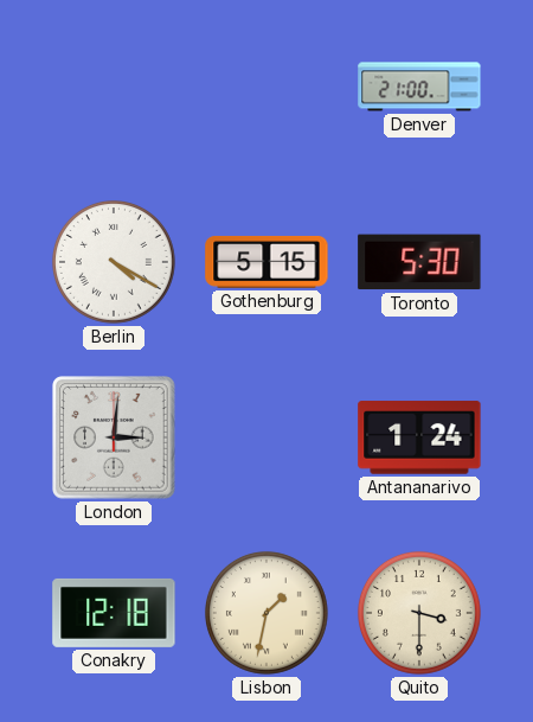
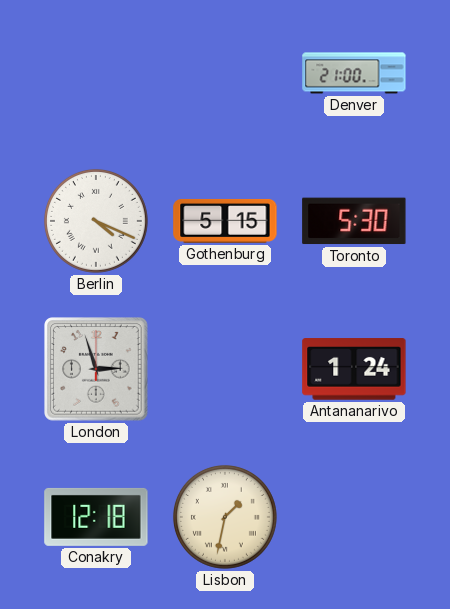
Berlin: 4:20 -> 4:19 (96, 221)
London: 3:01 -> 2:57 (96, 369)
Quito: 3:30 -> none (419, 613)
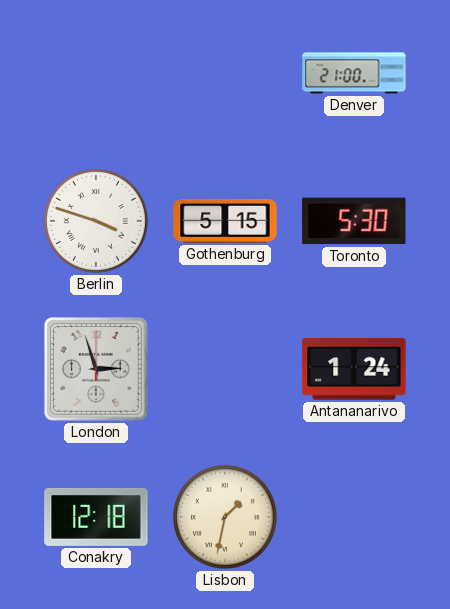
Berlin: 4:19 -> 3:48 (96, 221)
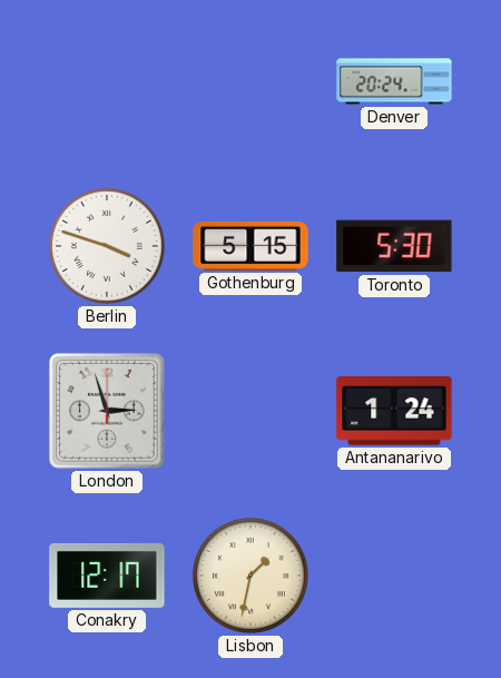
Denver: 21:00 -> 20:24 (394, 81)
Conakry: 12:18 -> 12:17 (107, 576)
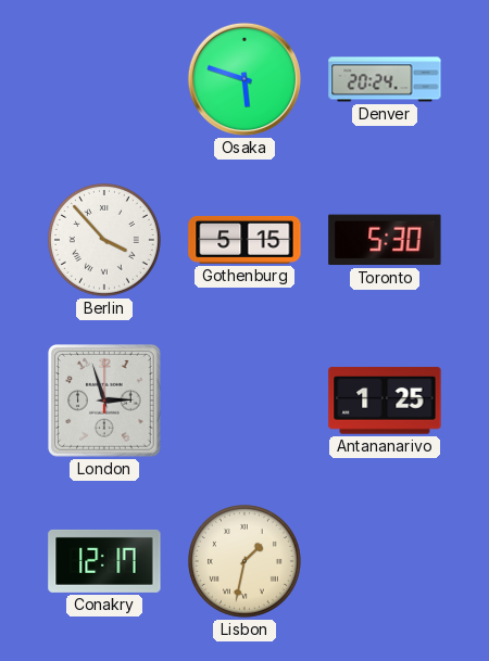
Osaka: none -> 5:48 (244, 79)
Berlin: 3:48 -> 3:53 (104, 240)
Antananarivo: 1:24 -> 1:25 (385, 401)
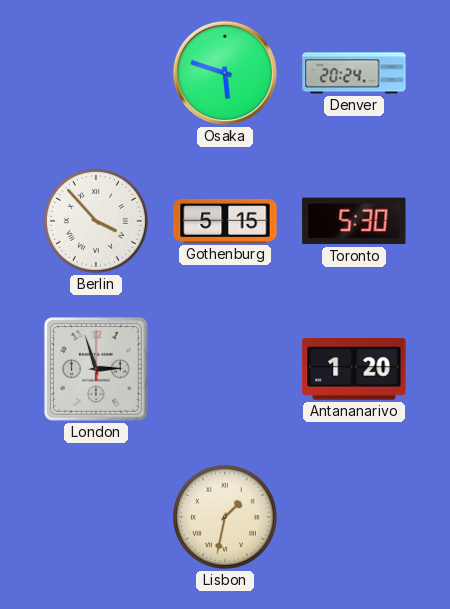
Antananarivo: 1:25 -> 1:20 (354, 369)
Conakry: 12:17 -> none (104, 561)
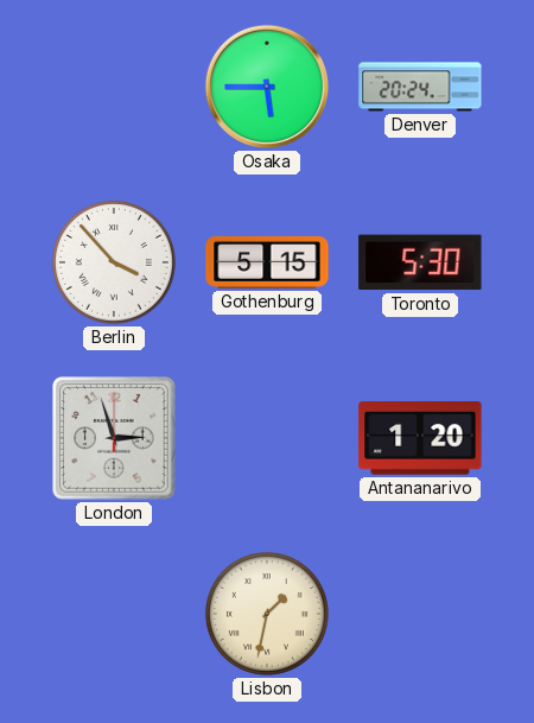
Osaka: 5:48 -> 5:45 (267, 87)
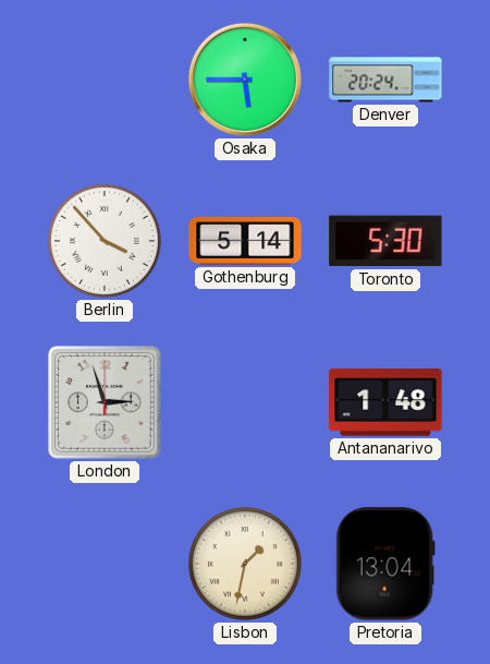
Gothenburg: 5:15 -> 5:14 (245, 241)
Antananarivo: 1:20 -> 1:48 (385, 402)
Pretoria: none -> 13:04 (385, 564)
